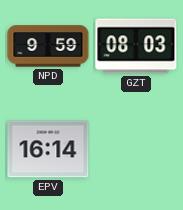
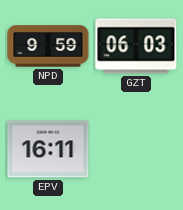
GZT: 08:03 -> 06:03 (136, 46)
EPV: 16:14 -> 16:11 (48, 149)
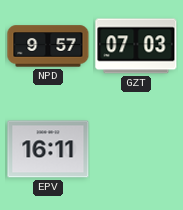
NPD: 9:59 -> 9:57 (48, 46)
GZT: 06:03 -> 07:03 (136, 46)
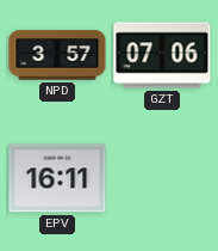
NPD: 9:57 -> 3:57 (57, 55)
GZT: 07:03 -> 07:06 (162, 55)
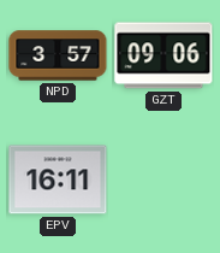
GZT: 07:06 -> 09:06 (163, 55)
